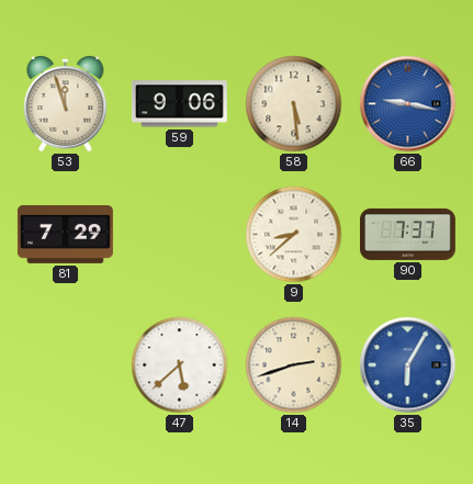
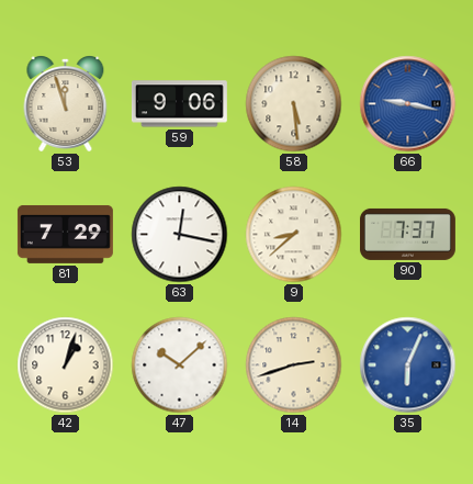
63: none -> 12:17 (180, 235)
42: none -> 1:03 (66, 365)
47: 5:38 -> 10:08 (180, 365)
35: 6:05 -> 6:04 (408, 365)
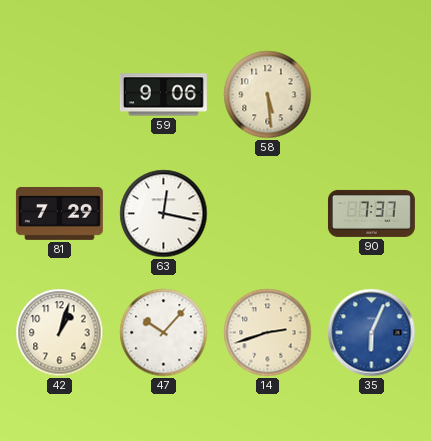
53: 11:57 -> none (66, 104)
66: 9:17 -> none (408, 104)
9: 8:38 -> none (294, 235)
47: 10:08 -> 10:07 (164, 333)
